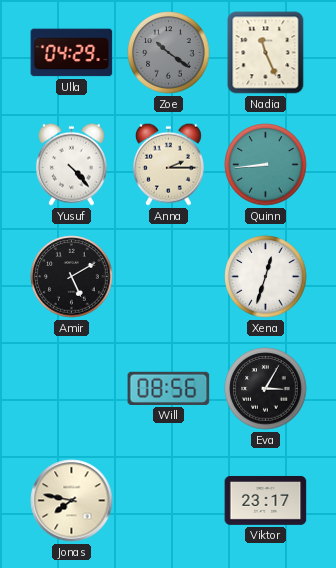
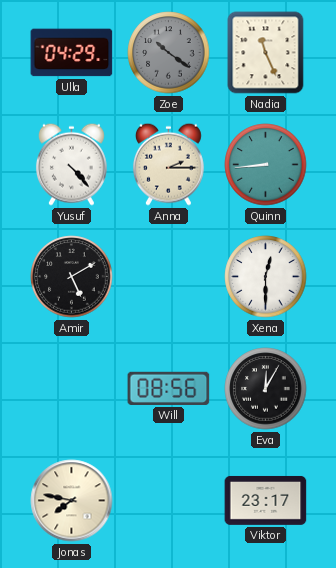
Xena: 12:33 -> 12:30 (266, 277)
Eva: 3:05 -> 12:05 (266, 389)
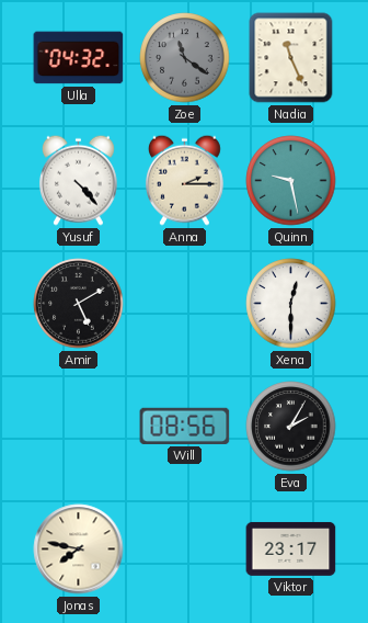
Ulla: 04:29 -> 04:32 (79, 58)
Zoe: 10:21 -> 11:21 (185, 58)
Quinn: 8:44 -> 9:28 (291, 181)
Eva: 12:05 -> 2:05 (291, 427)
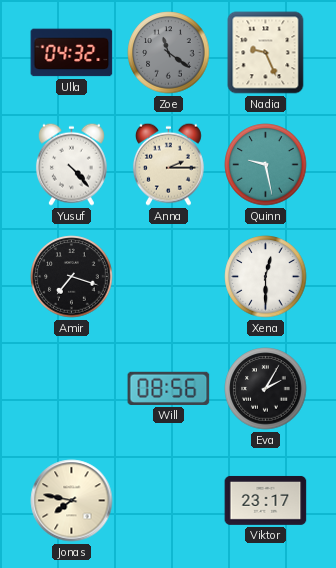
Nadia: 11:26 -> 9:26 (266, 53)
Amir: 5:10 -> 7:18 (72, 277)
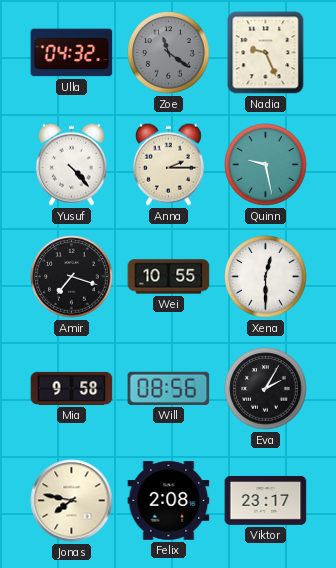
Wei: none -> 10:55 (169, 277)
Mia: none -> 9:58 (72, 388)
Felix: none -> 2:08 (169, 501)
